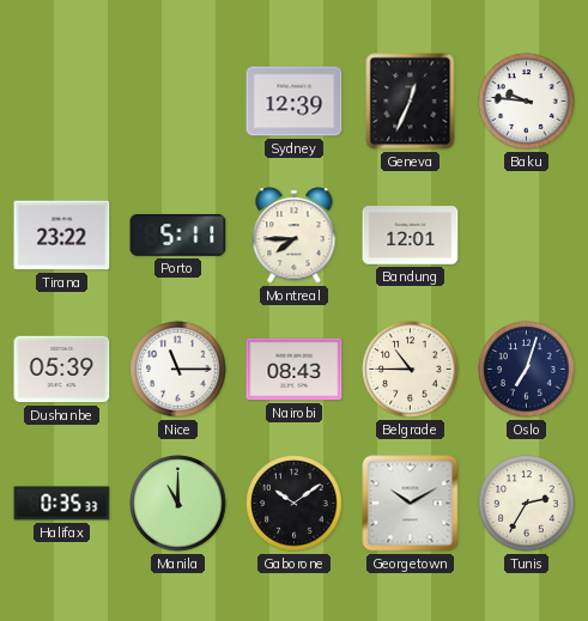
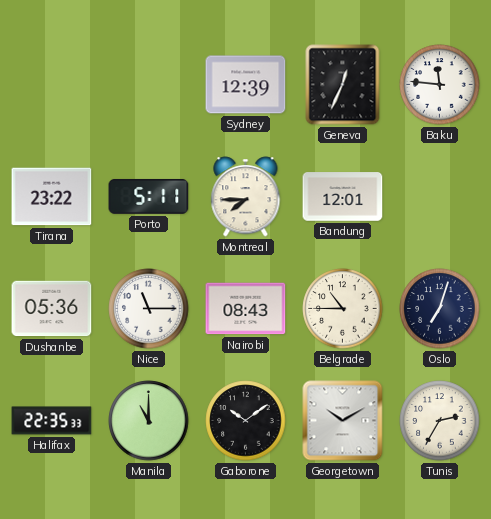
Baku: 9:46 -> 11:46 (440, 85)
Dushanbe: 05:39 -> 05:36 (52, 309)
Halifax: 0:35 -> 22:35 (52, 421)
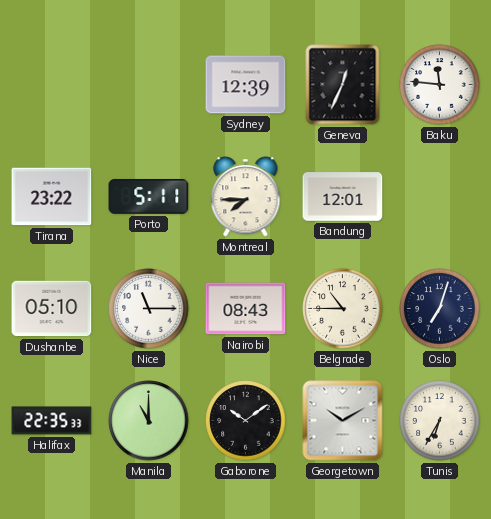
Dushanbe: 05:36 -> 05:10 (52, 309)
Tunis: 2:35 -> 6:35 (440, 421)
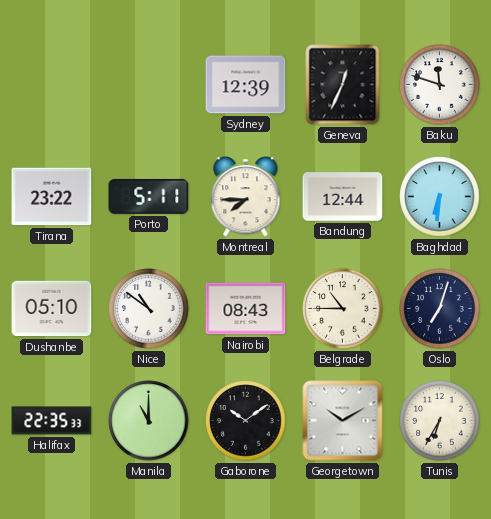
Baku: 11:46 -> 11:48 (440, 85)
Bandung: 12:01 -> 12:44 (343, 197)
Baghdad: none -> 6:31 (440, 197)
Nice: 11:15 -> 10:51 (149, 309)
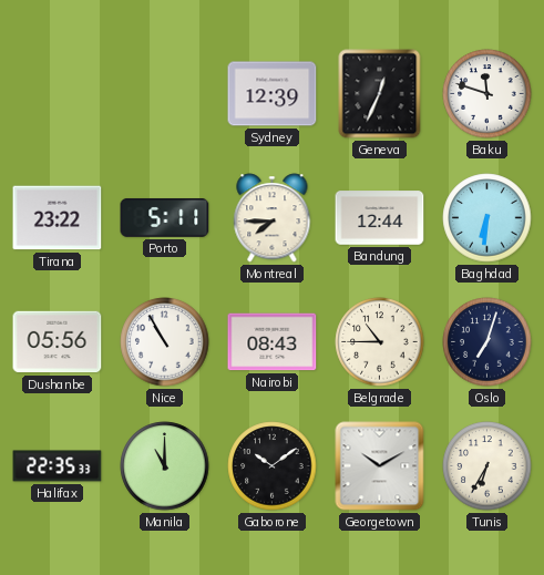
Dushanbe: 05:10 -> 05:56 (58, 342)
Nice: 10:51 -> 10:55 (165, 342)
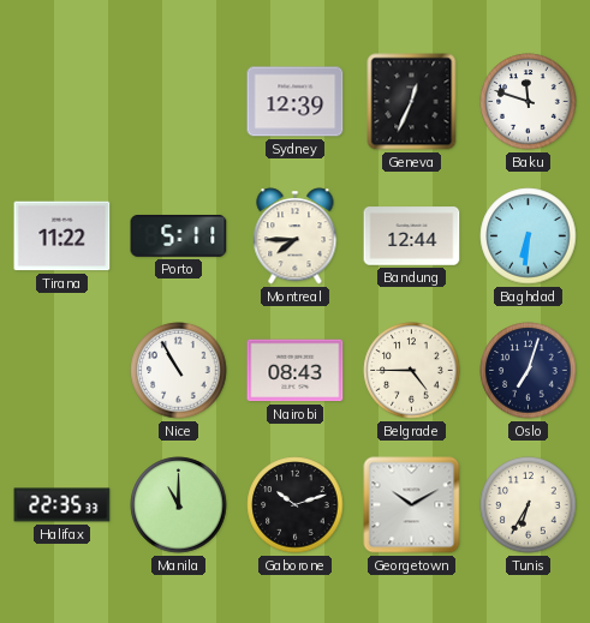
Tirana: 23:22 -> 11:22 (62, 236)
Dushanbe: 05:56 -> none (58, 342)
Belgrade: 10:45 -> 4:45 (412, 371)
Gaborone: 10:09 -> 10:12 (296, 505)
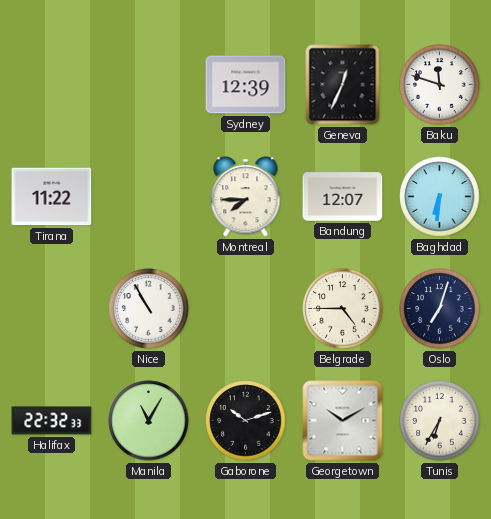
Porto: 5:11 -> none (179, 235)
Bandung: 12:44 -> 12:07 (343, 197)
Nairobi: 08:43 -> none (296, 371)
Halifax: 22:35 -> 22:32 (52, 421)
Manila: 11:00 -> 11:05 (149, 421)
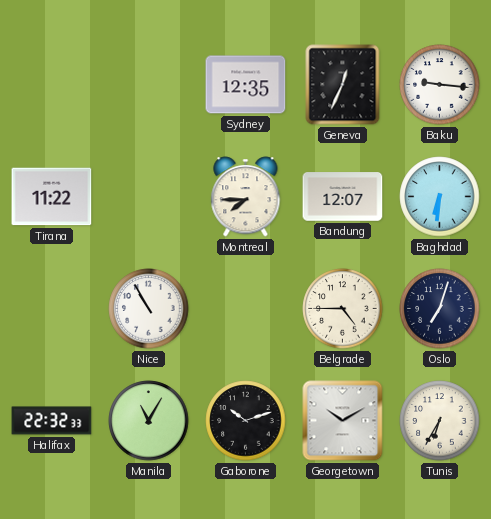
Sydney: 12:39 -> 12:35 (246, 85)
Baku: 11:48 -> 9:16 (440, 85)
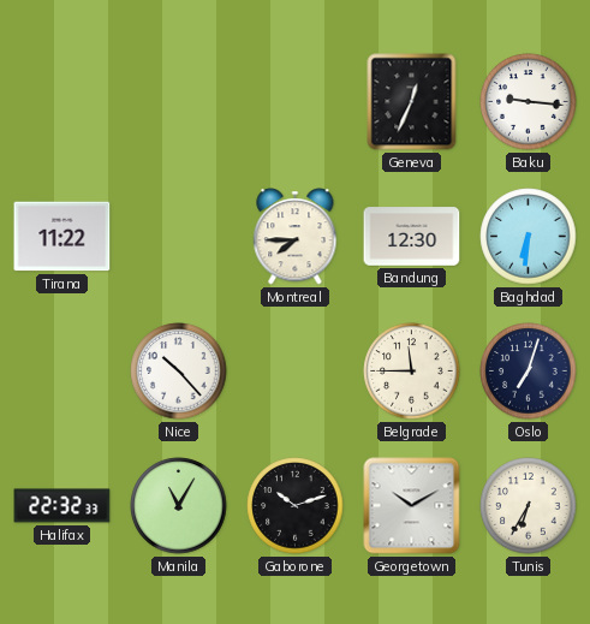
Sydney: 12:35 -> none (246, 85)
Bandung: 12:07 -> 12:30 (412, 237)
Nice: 10:55 -> 10:23 (179, 372)
Belgrade: 4:45 -> 11:45 (412, 372)
